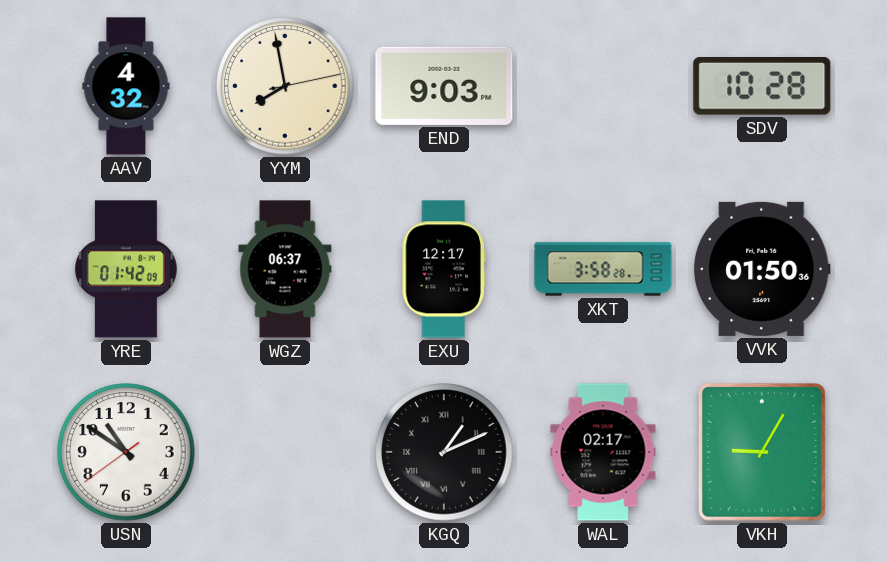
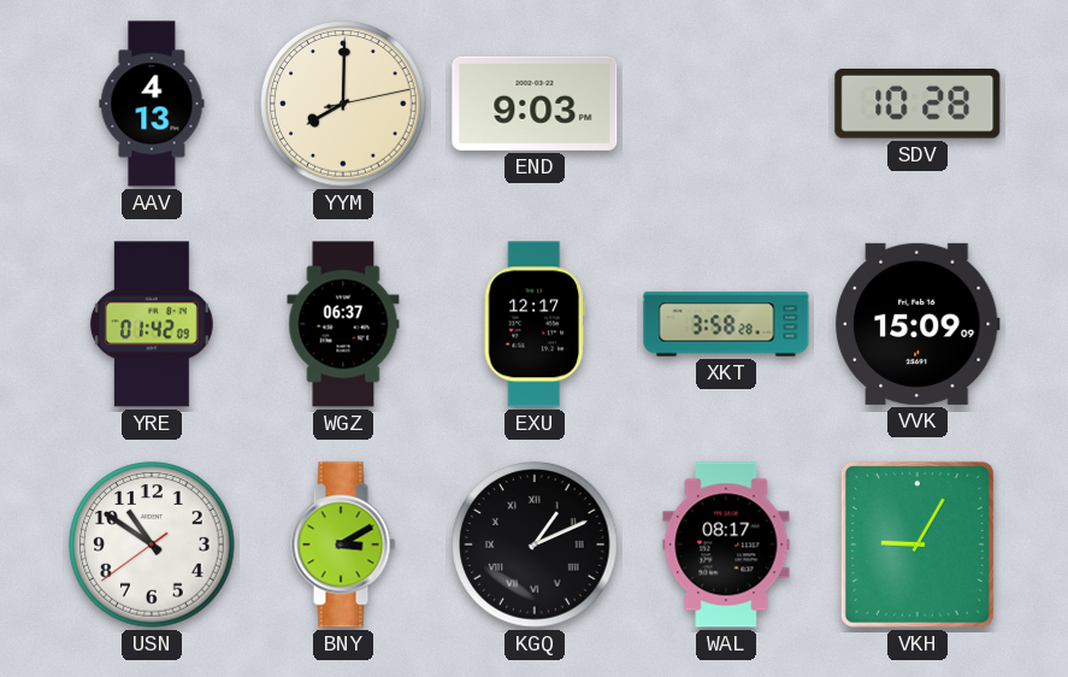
AAV: 4:32 -> 4:13 (152, 104)
YYM: 7:58 -> 8:00 (343, 104)
VVK: 01:50 -> 15:09 (917, 324)
BNY: none -> 3:10 (343, 544)
WAL: 02:17 -> 08:17 (726, 544)
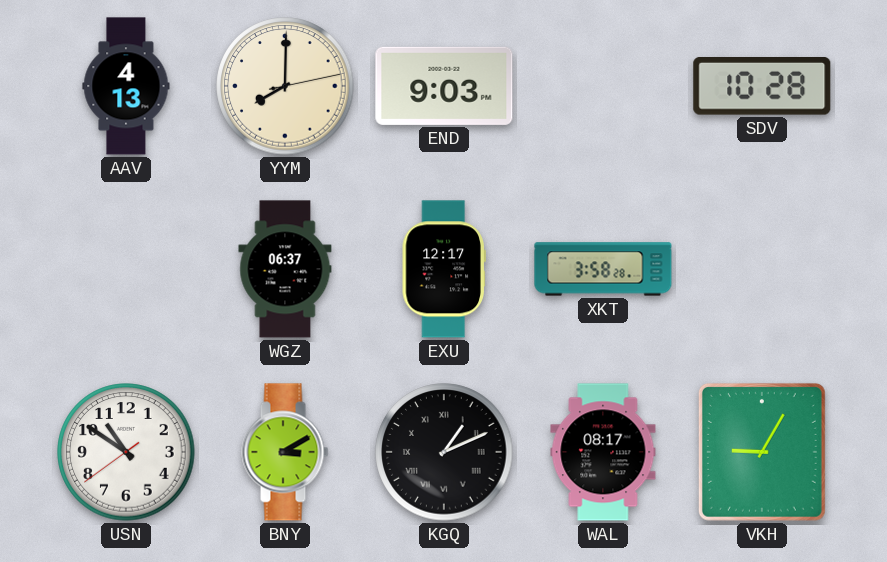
YRE: 01:42 -> none (152, 324)
VVK: 15:09 -> none (917, 324)
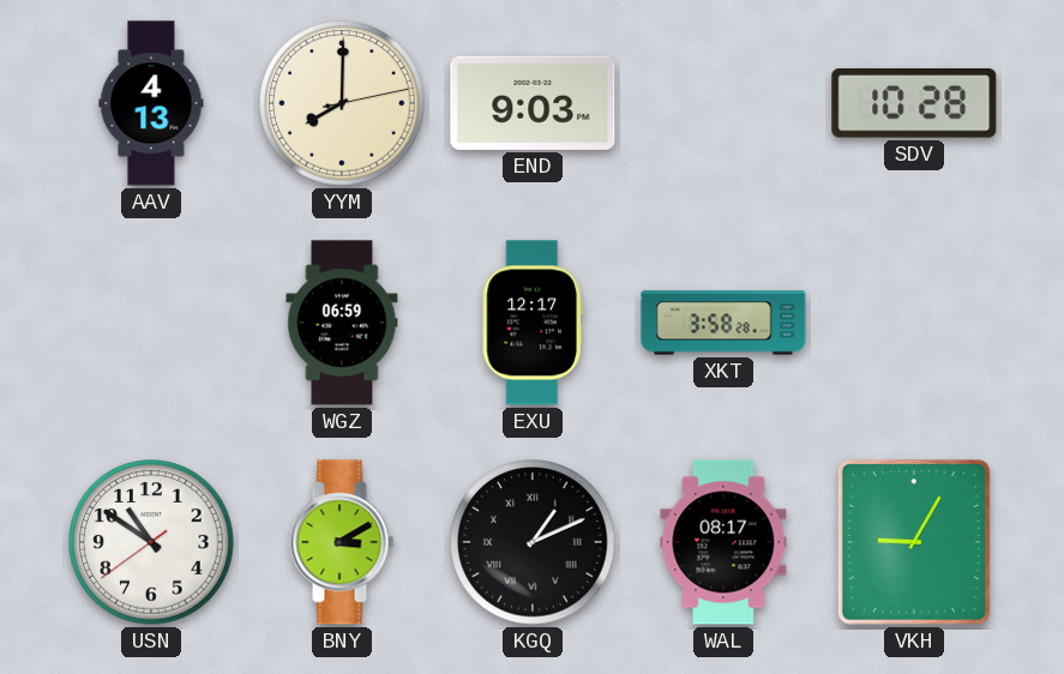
WGZ: 06:37 -> 06:59 (342, 323)
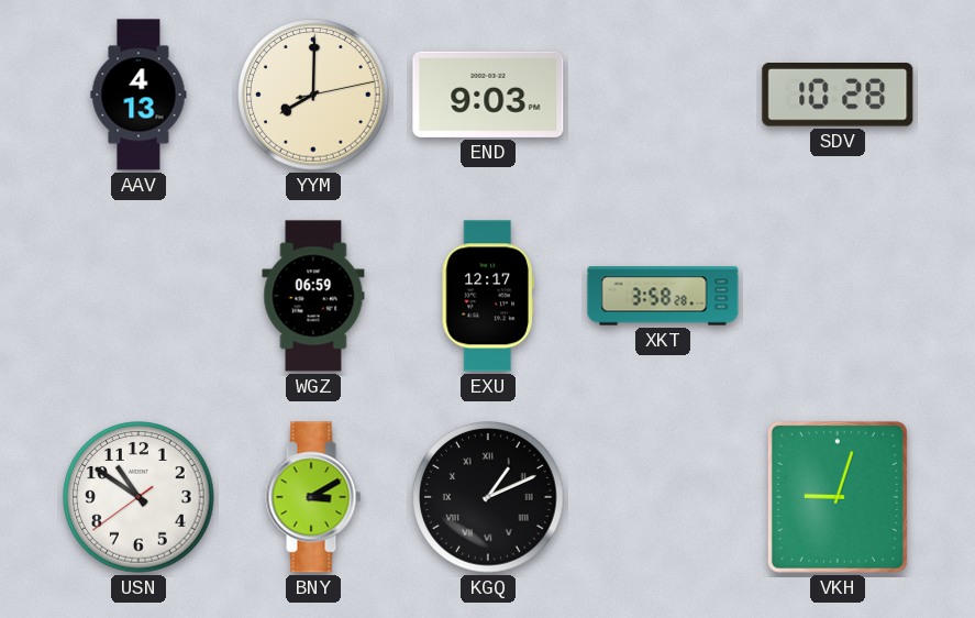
WAL: 08:17 -> none (723, 542)
VKH: 9:05 -> 9:03 (838, 497)
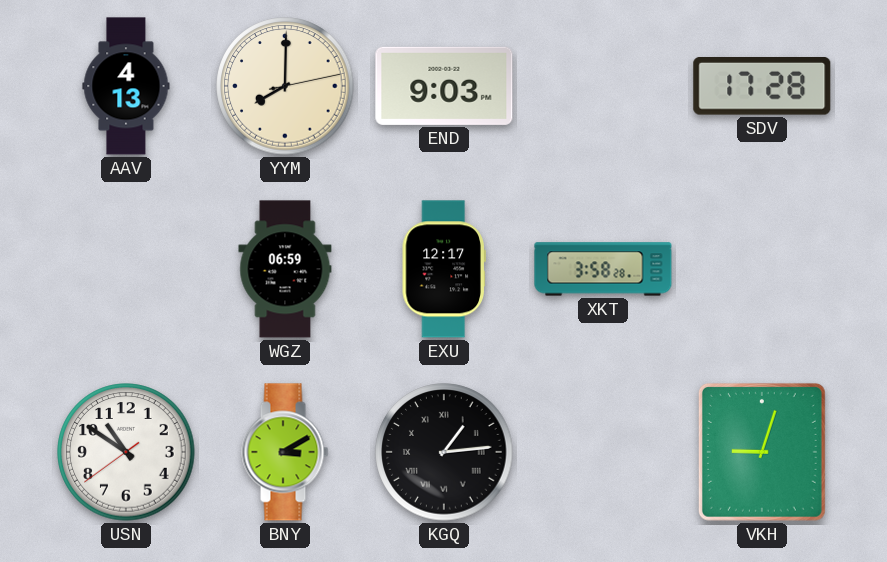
SDV: 10:28 -> 17:28 (762, 87)
KGQ: 1:11 -> 1:14 (444, 452)
